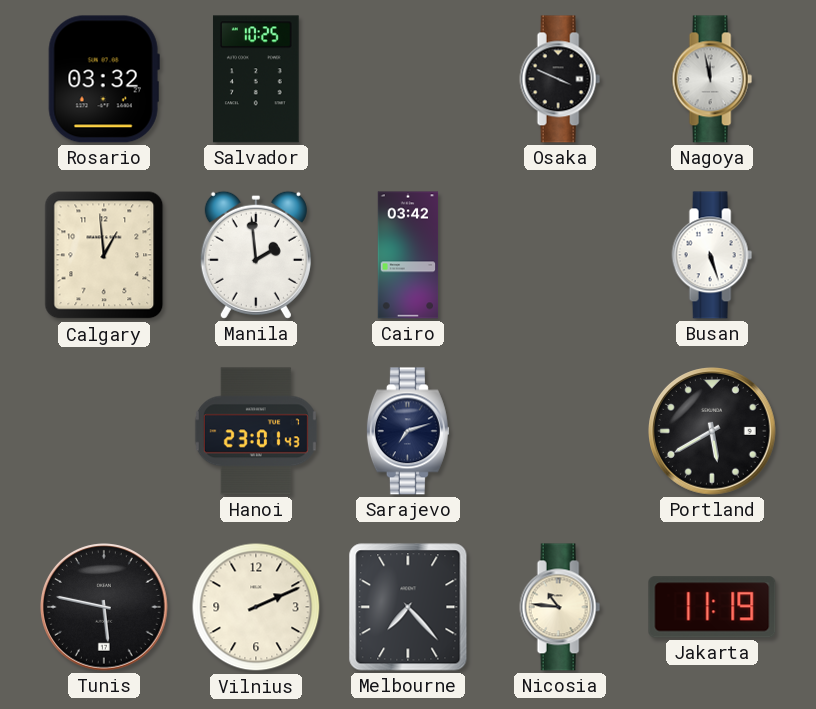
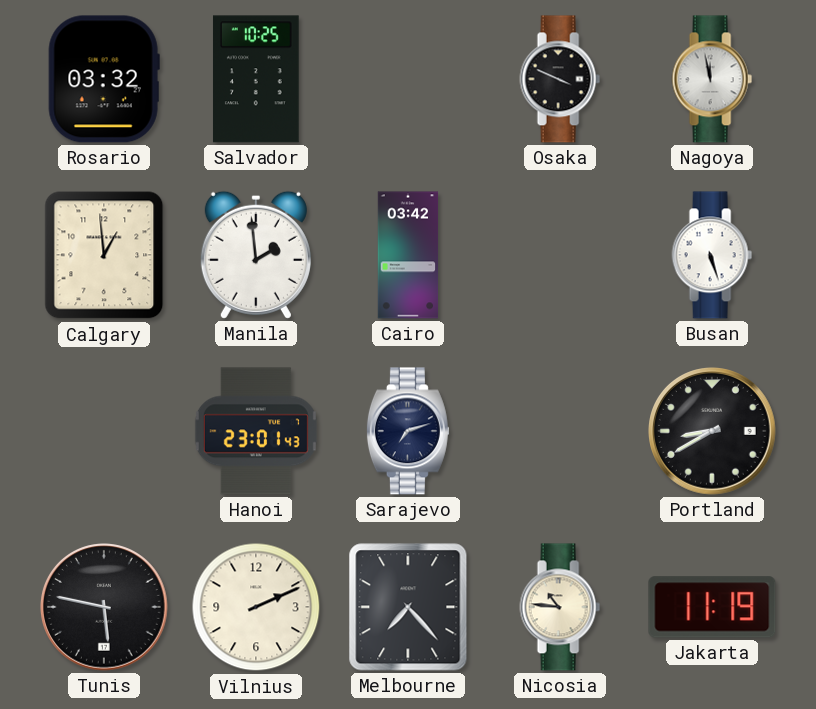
Portland: 5:40 -> 8:40 (712, 431)
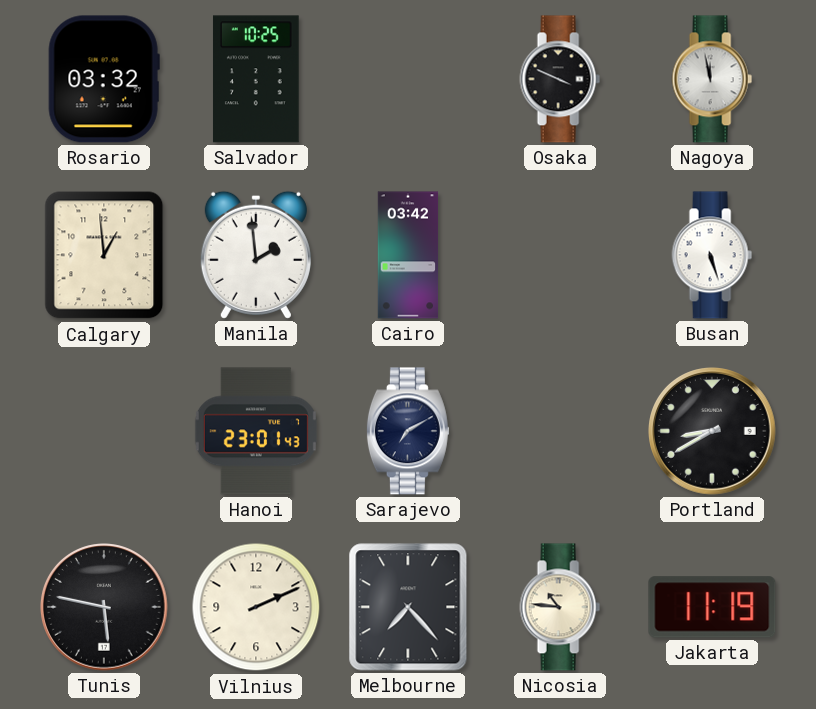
Sarajevo: 7:12 -> 7:10 (408, 431)
